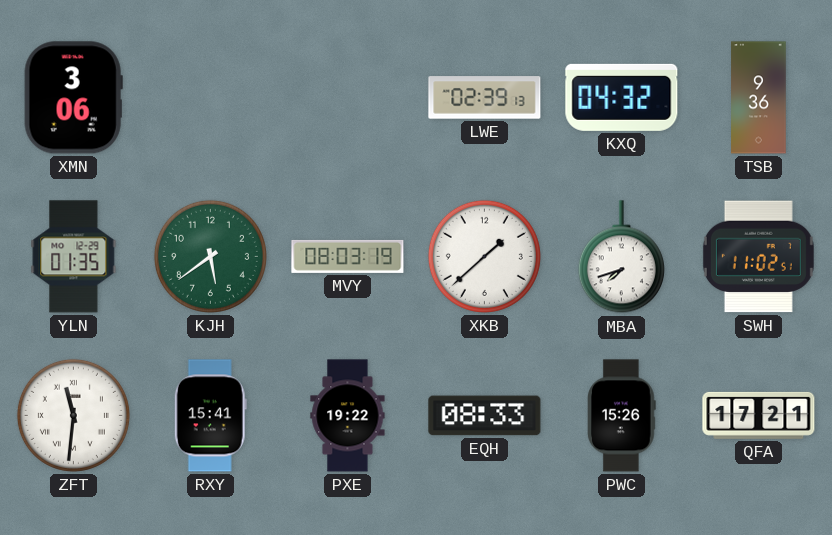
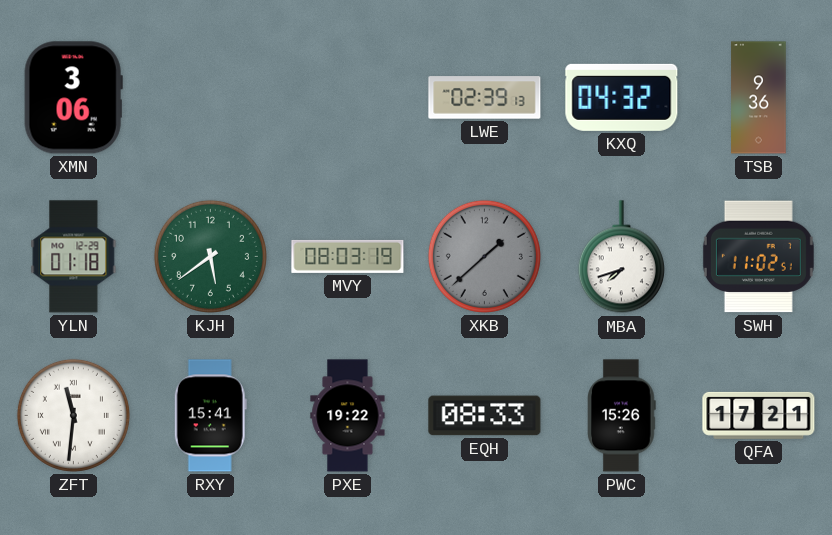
YLN: 01:35 -> 01:18 (74, 257)
XKB dial: white -> grey (484, 256)
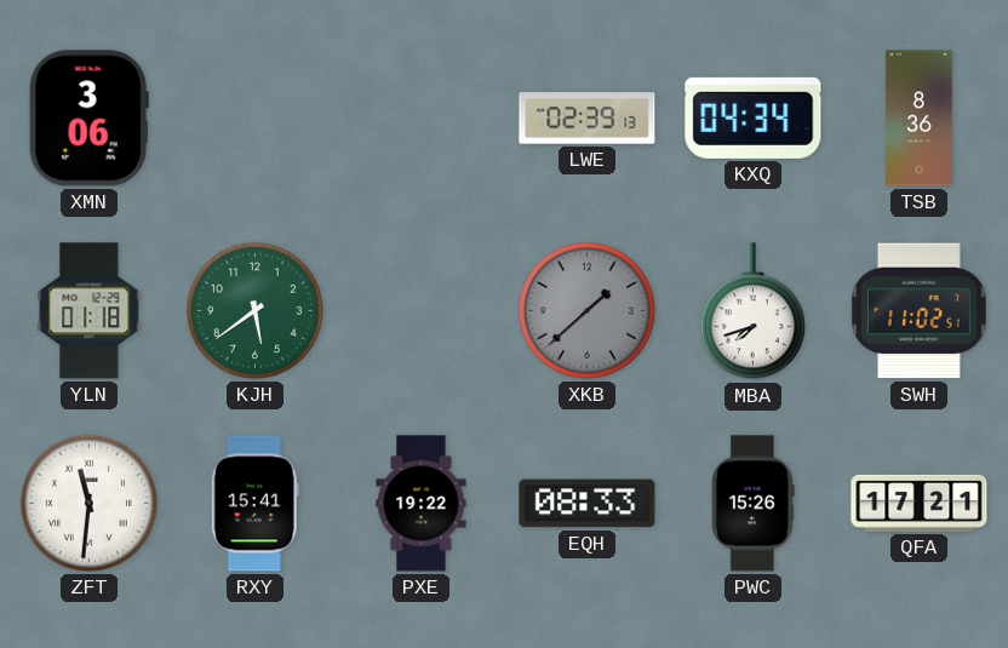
KXQ: 04:32 -> 04:34 (754, 117)
TSB: 9:36 -> 8:36 (920, 119)
MVY: 08:03 -> none (348, 256)
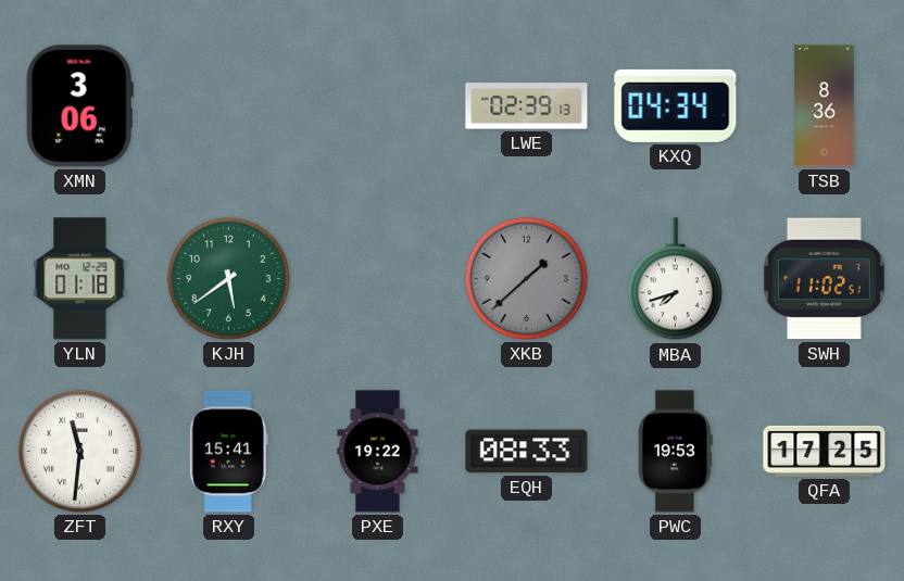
PWC: 15:26 -> 19:53 (676, 452)
QFA: 17:21 -> 17:25 (825, 451)
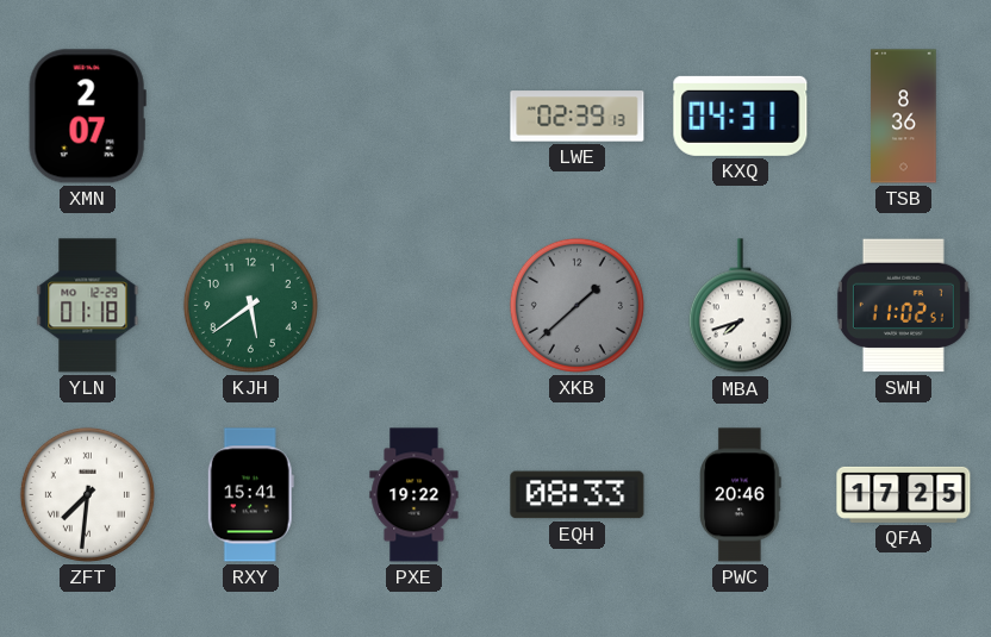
XMN: 3:06 -> 2:07 (87, 117)
KXQ: 04:34 -> 04:31 (741, 115)
ZFT: 11:31 -> 7:31 (87, 494)
PWC: 19:53 -> 20:46 (741, 495)
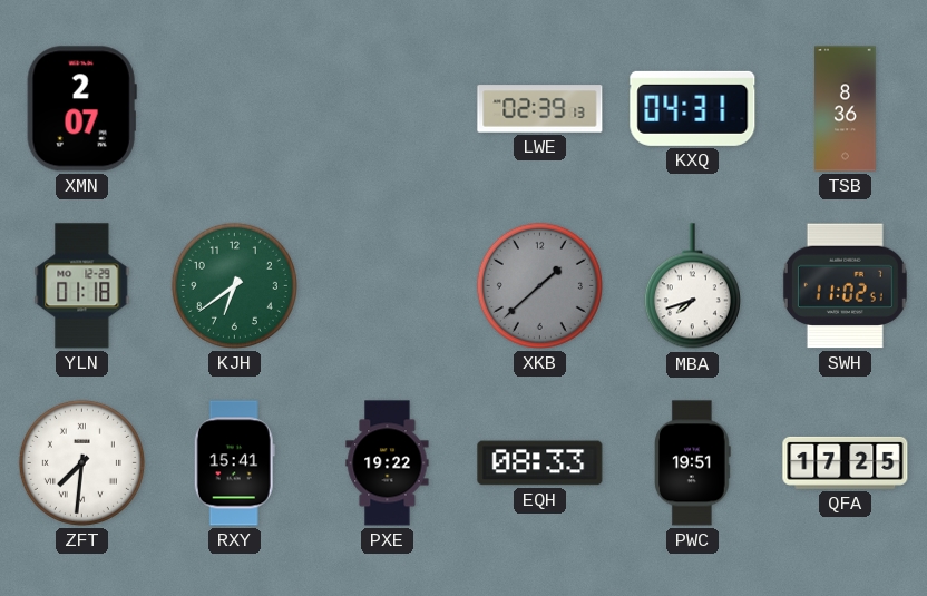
KJH: 5:39 -> 6:39 (234, 285)
PWC: 20:46 -> 19:51 (693, 463)
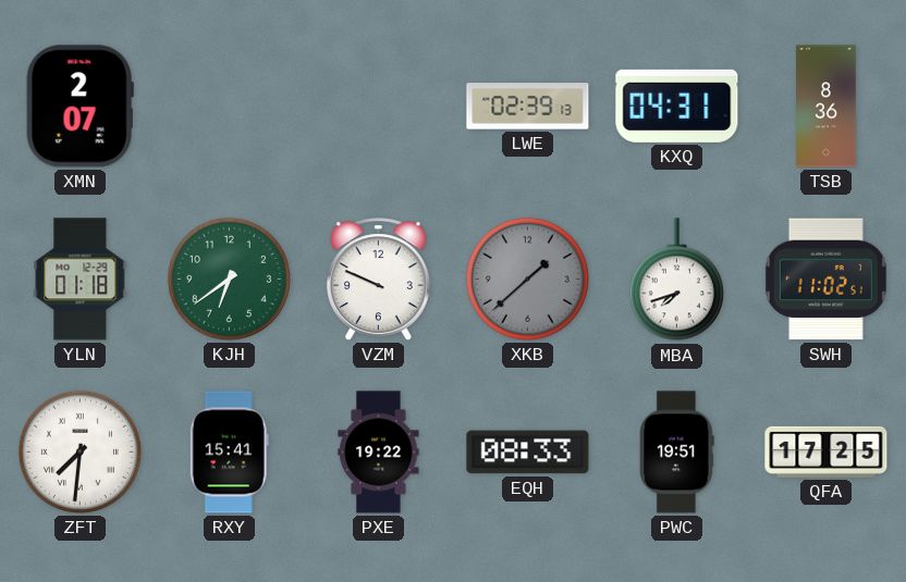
VZM: none -> 9:49 (378, 280)
